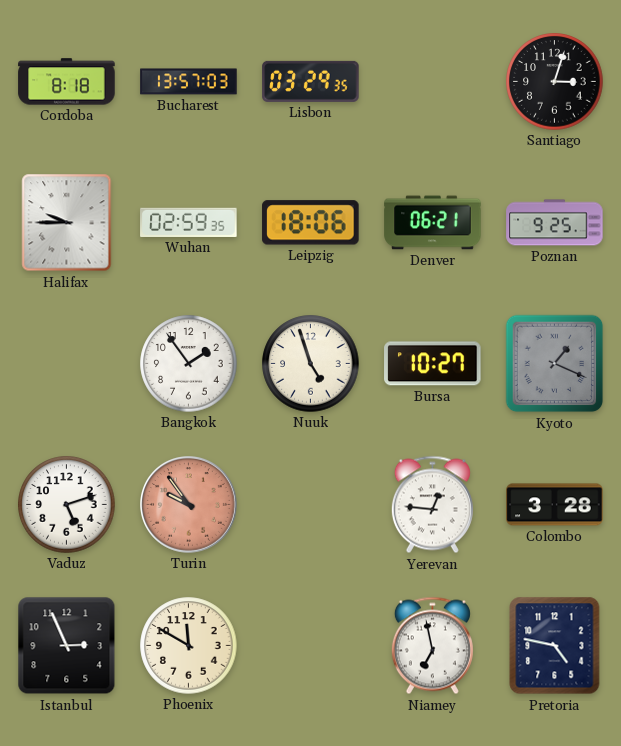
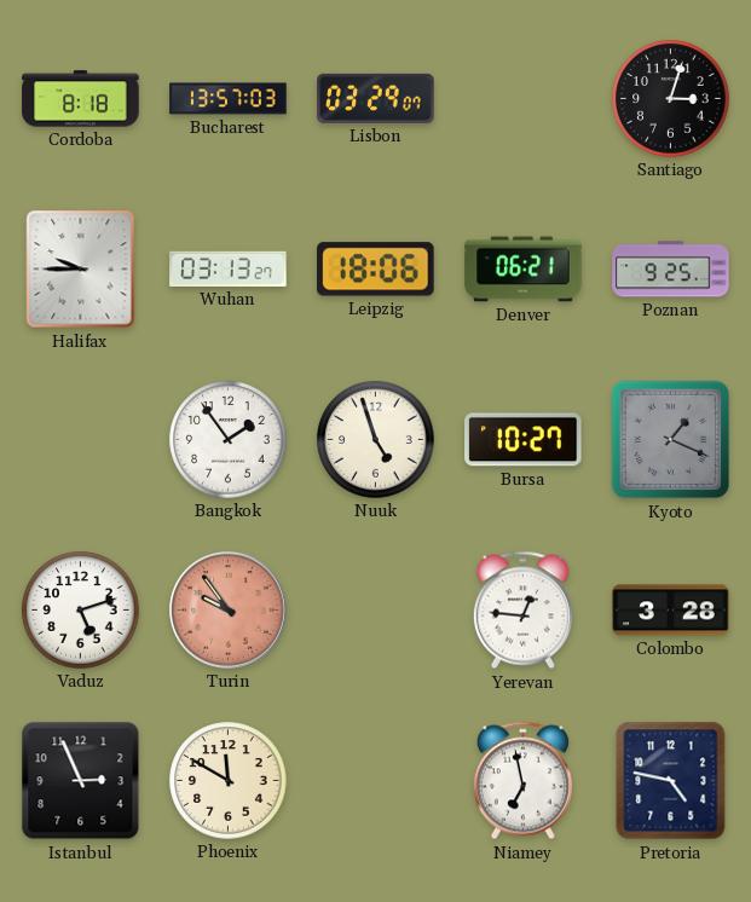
Lisbon: 03:29:35 -> 03:29:07 (376, 98)
Wuhan: 02:59 -> 03:13 (229, 268)
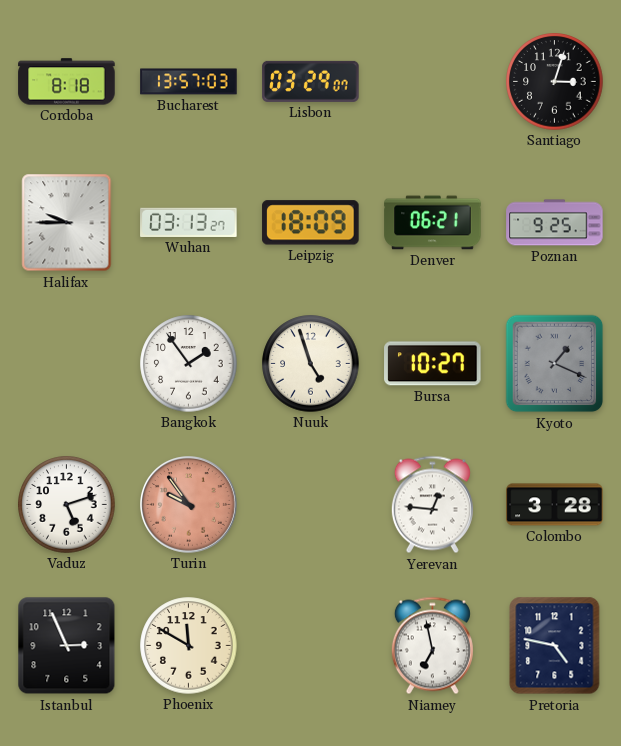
Leipzig: 18:06 -> 18:09 (311, 223)
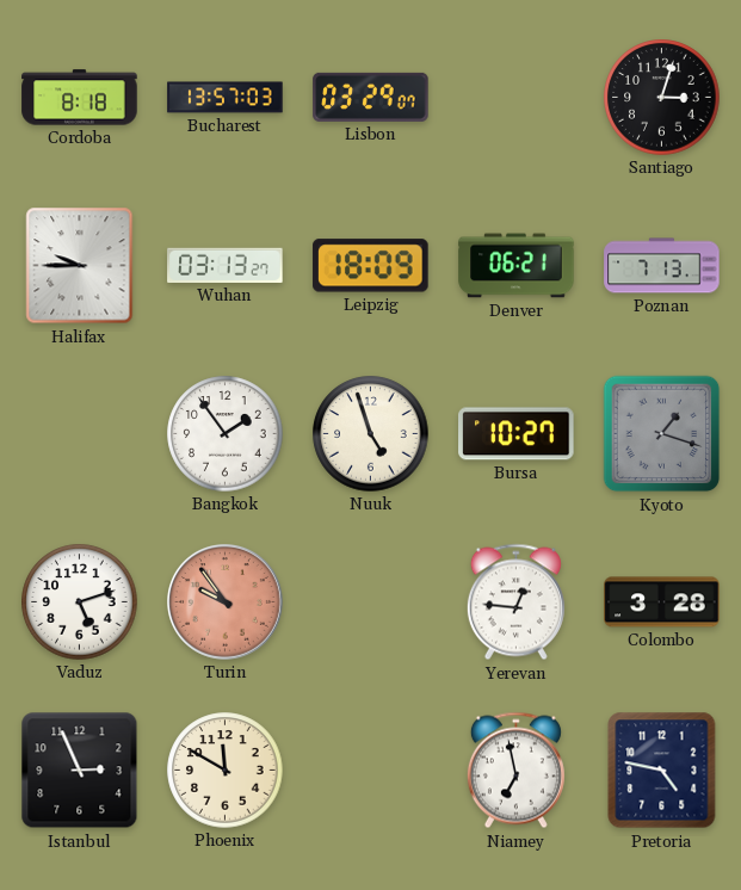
Poznan: 9:25 -> 7:13 (662, 266)
Kyoto: 1:19 -> 1:18 (662, 434)
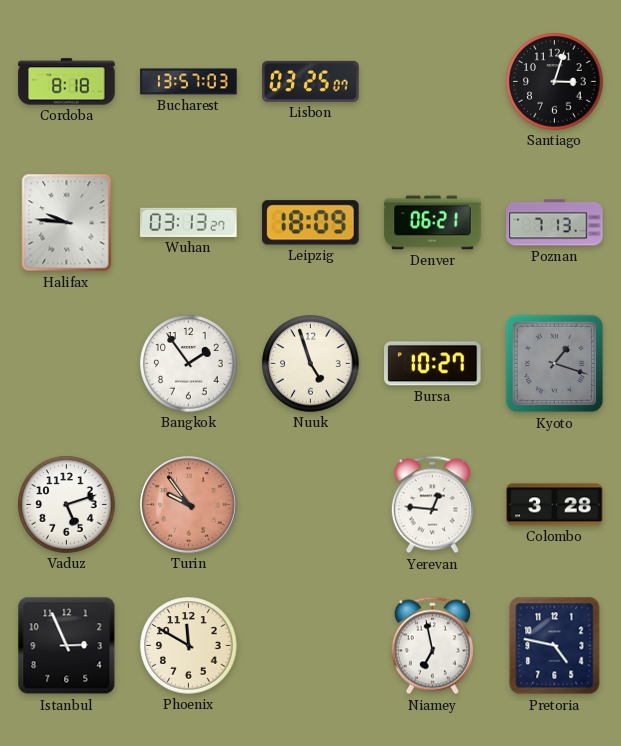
Lisbon: 03:29 -> 03:25 (311, 81)
Halifax: 9:45 -> 9:46 (67, 223)
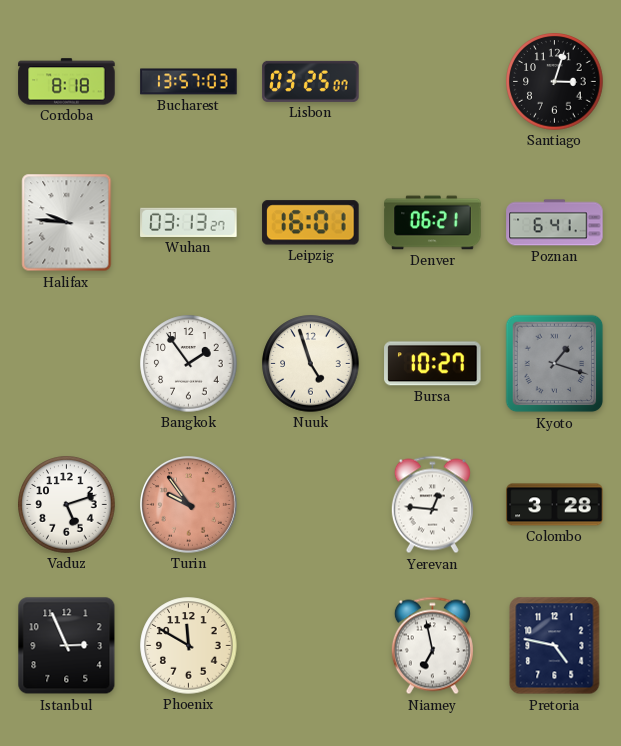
Leipzig: 18:09 -> 16:01 (311, 223)
Poznan: 7:13 -> 6:41 (555, 223)
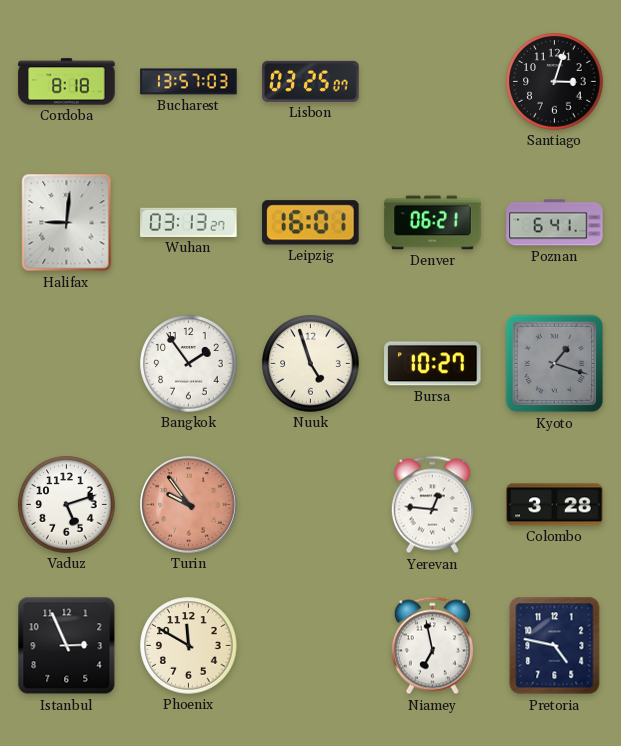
Halifax: 9:46 -> 9:01 (67, 223)
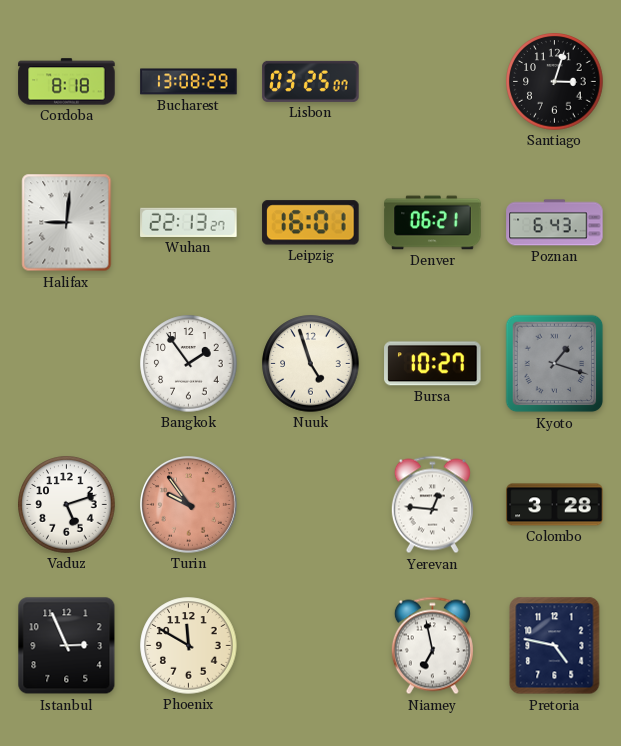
Bucharest: 13:57 -> 13:08 (189, 82)
Wuhan: 03:13 -> 22:13 (189, 222)
Poznan: 6:41 -> 6:43 (555, 223)
